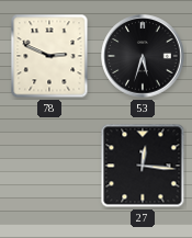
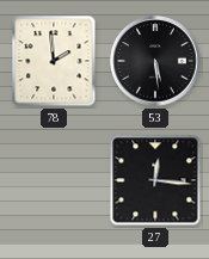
78: 2:49 -> 1:59 (54, 61)
53: 5:33 -> 5:29 (155, 61)
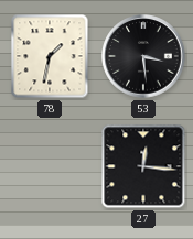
78: 1:59 -> 1:32 (50, 56)
53: 5:29 -> 3:29 (143, 56)
